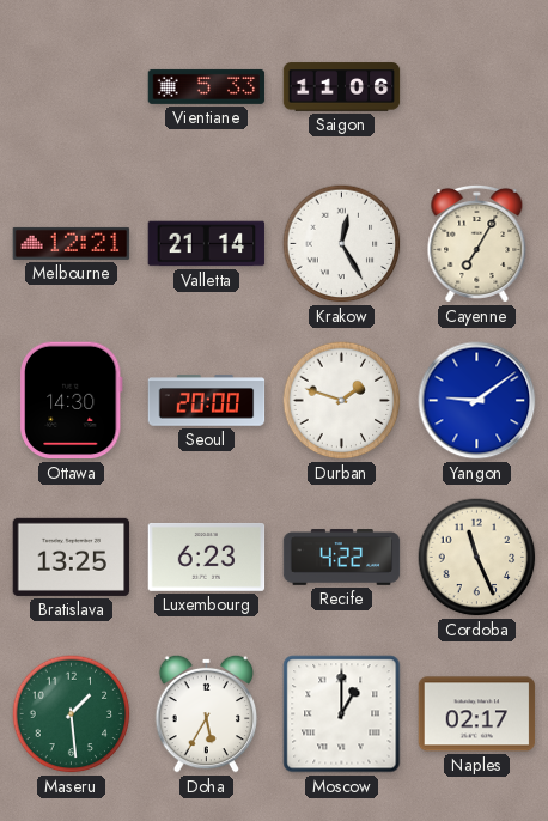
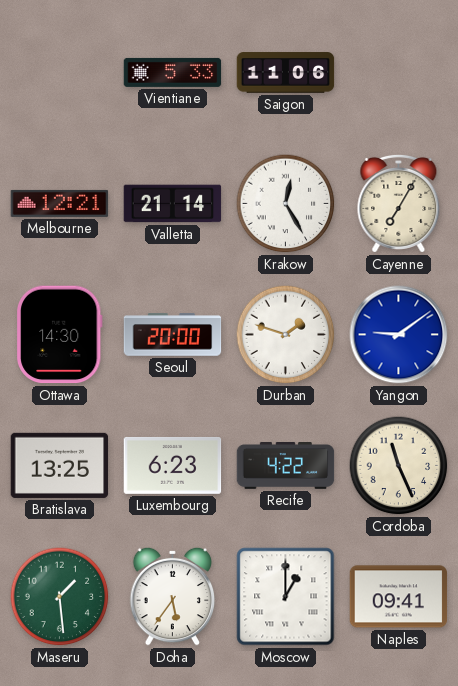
Doha: 5:35 -> 5:36 (173, 596)
Naples: 02:17 -> 09:41 (399, 597)
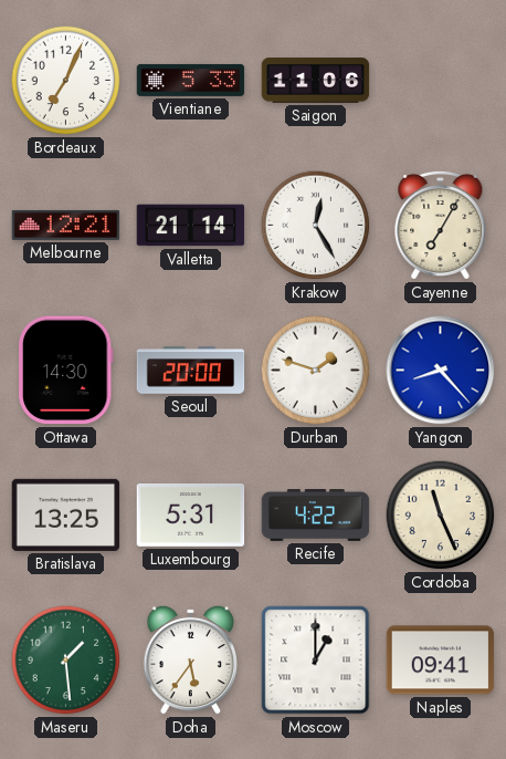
Bordeaux: none -> 7:04 (66, 81)
Yangon: 9:09 -> 8:23 (441, 371)
Luxembourg: 6:23 -> 5:31 (191, 514)
